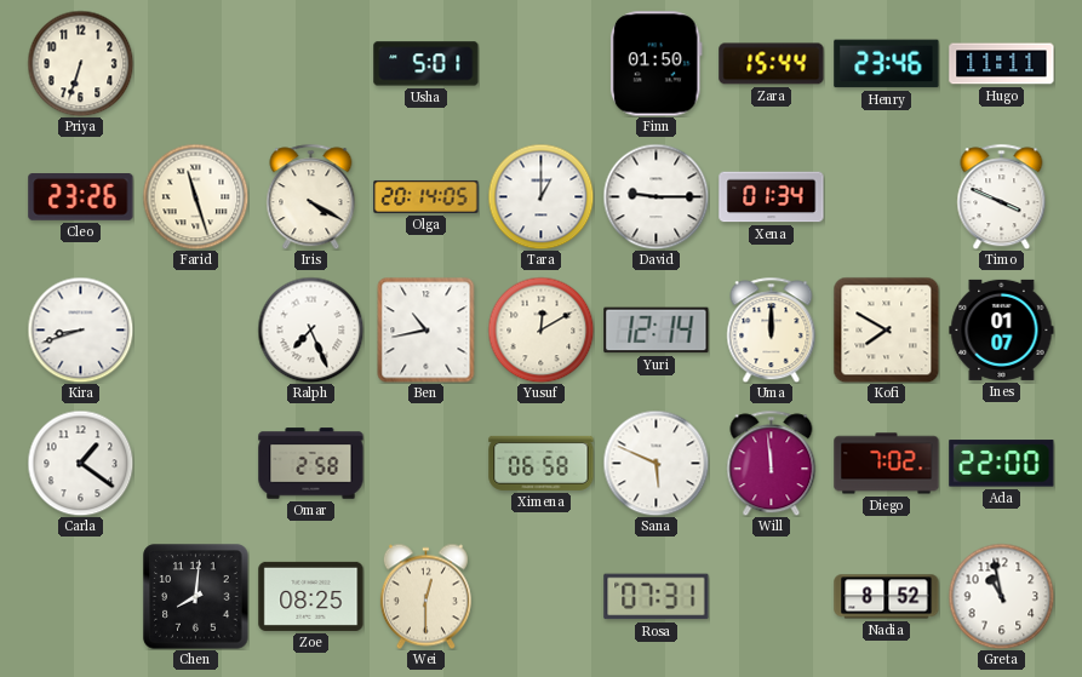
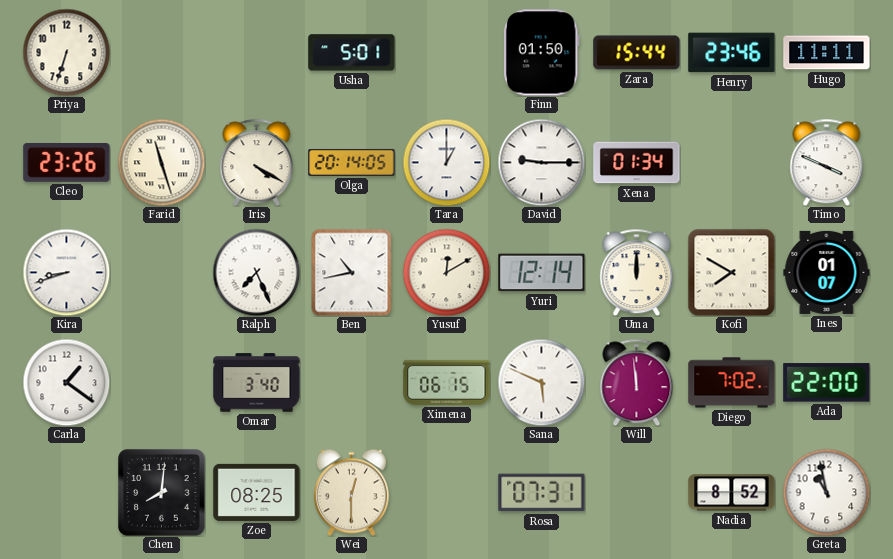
Omar: 2:58 -> 3:40 (257, 383)
Ximena: 06:58 -> 06:15 (447, 382)
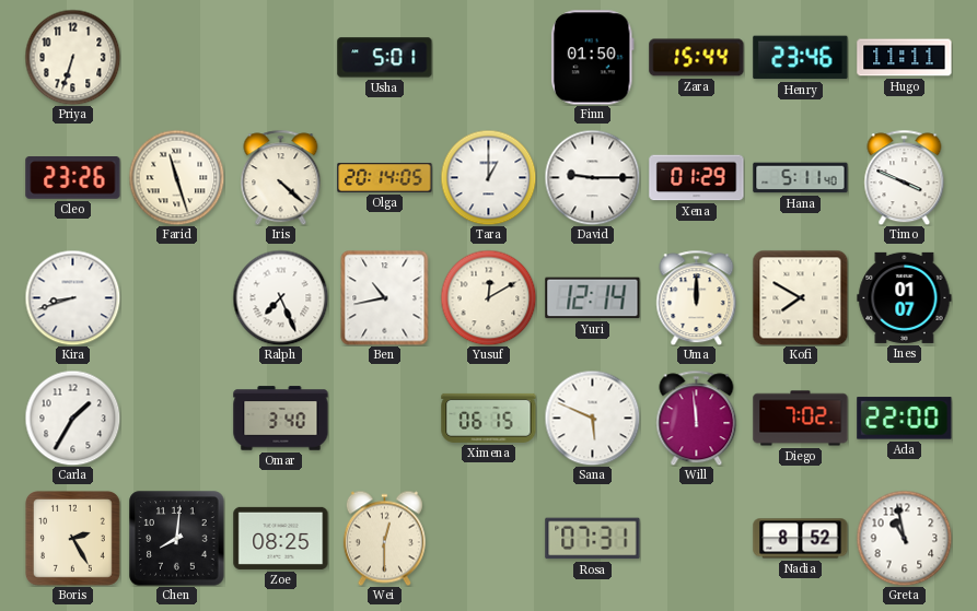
Iris: 4:20 -> 4:22 (281, 177)
Xena: 01:34 -> 01:29 (697, 178)
Hana: none -> 5:11 (801, 178)
Carla: 1:21 -> 1:35 (72, 418)
Boris: none -> 2:25 (72, 538)
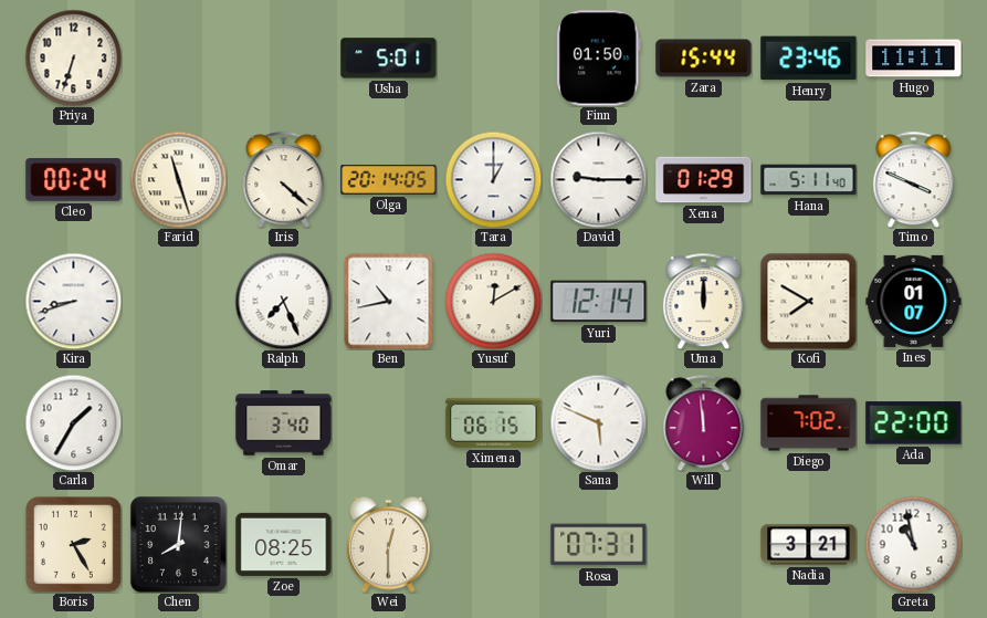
Cleo: 23:26 -> 00:24 (74, 180)
Nadia: 8:52 -> 3:21 (809, 545)
